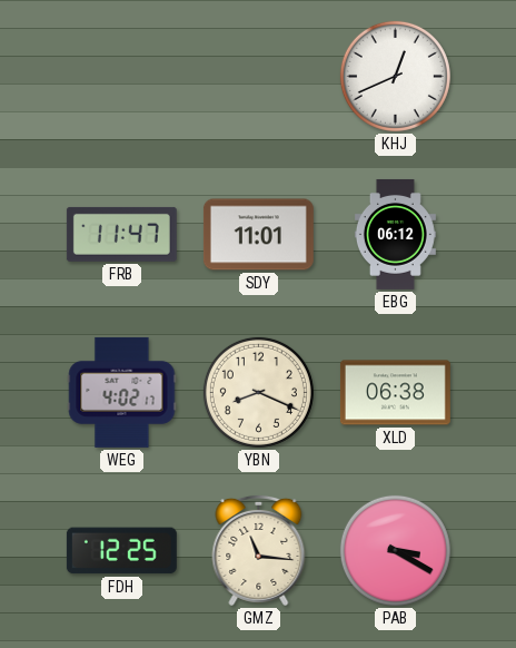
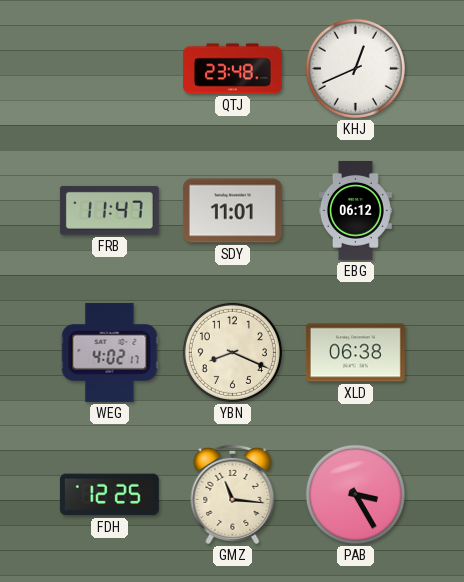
QTJ: none -> 23:48 (232, 69)
PAB: 3:20 -> 3:25 (355, 494)
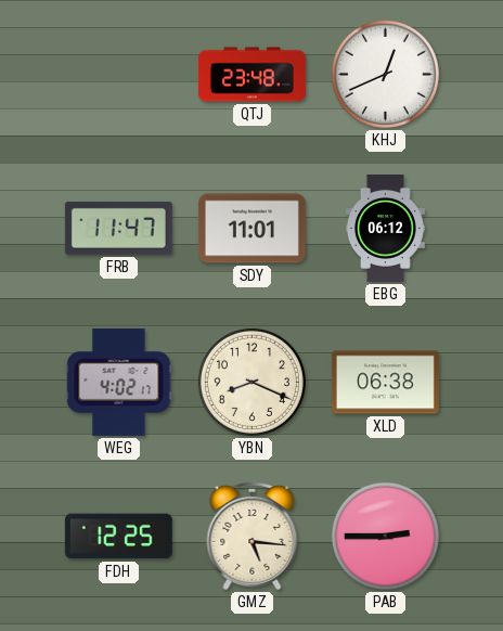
GMZ: 11:16 -> 5:16 (253, 536)
PAB: 3:25 -> 2:45 (385, 536)
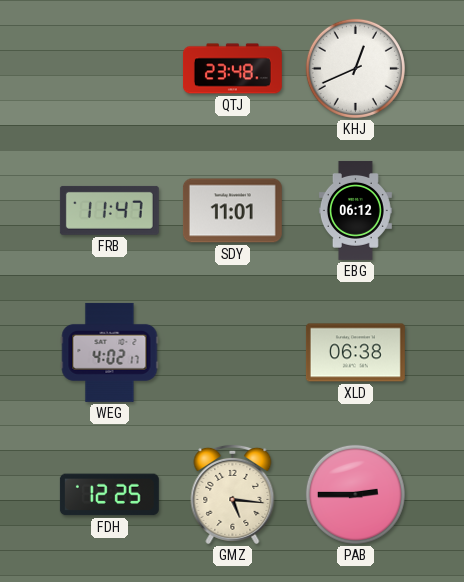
YBN: 8:19 -> none (251, 382)
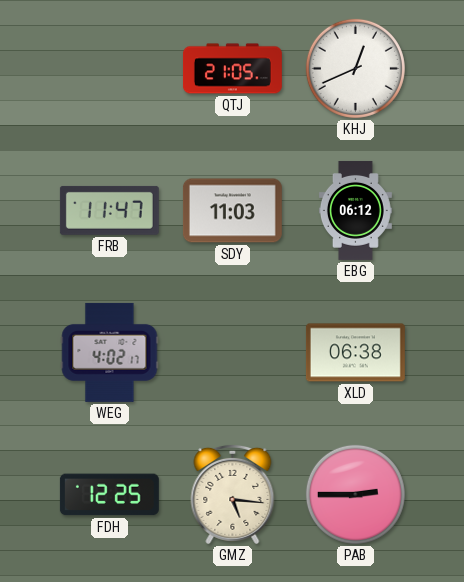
QTJ: 23:48 -> 21:05 (232, 69)
SDY: 11:01 -> 11:03 (232, 211)
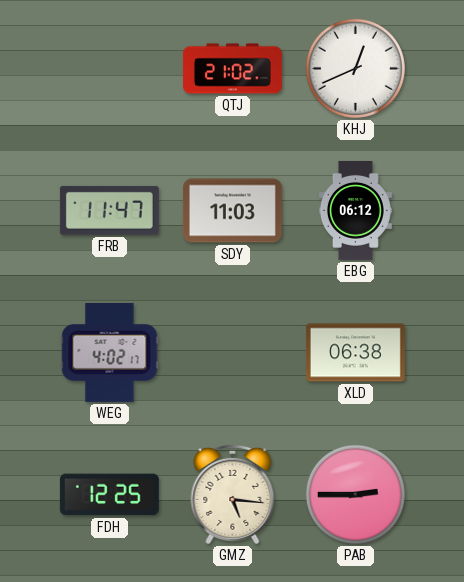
QTJ: 21:05 -> 21:02 (232, 69)
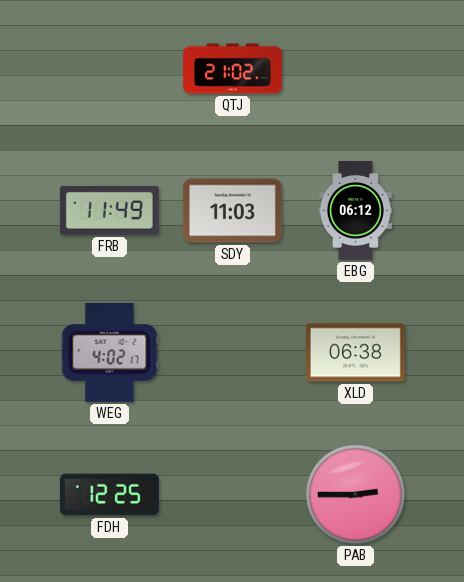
KHJ: 12:41 -> none (355, 68)
FRB: 11:47 -> 11:49 (109, 210)
GMZ: 5:16 -> none (233, 494)
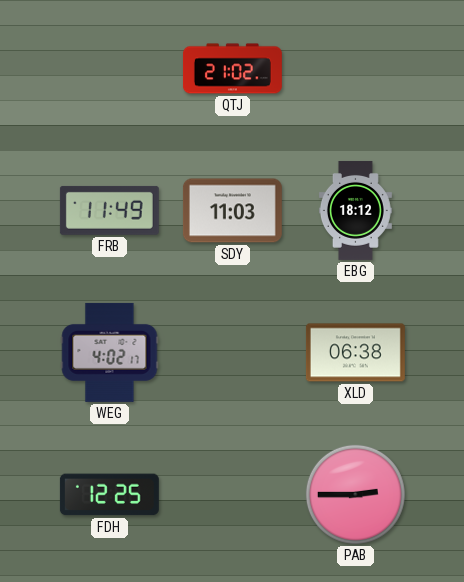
EBG: 06:12 -> 18:12 (355, 210)
